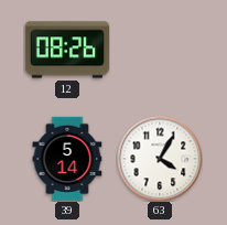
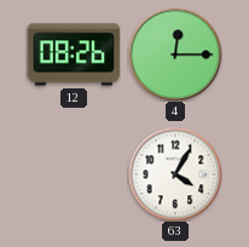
4: none -> 12:15 (175, 54)
39: 5:14 -> none (67, 159)
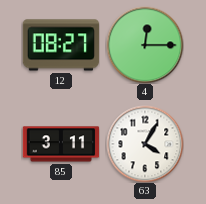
12: 08:26 -> 08:27 (61, 45)
85: none -> 3:11 (61, 144)
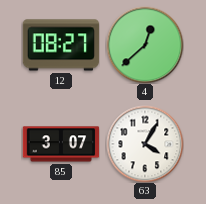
4: 12:15 -> 12:38 (145, 45)
85: 3:11 -> 3:07 (61, 144)
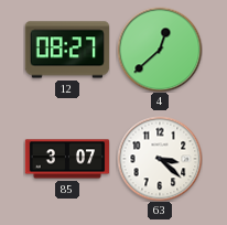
63: 4:05 -> 3:22 (160, 159)
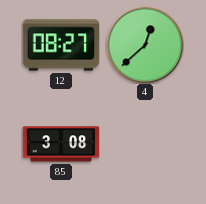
85: 3:07 -> 3:08 (61, 144)
63: 3:22 -> none (160, 159)
